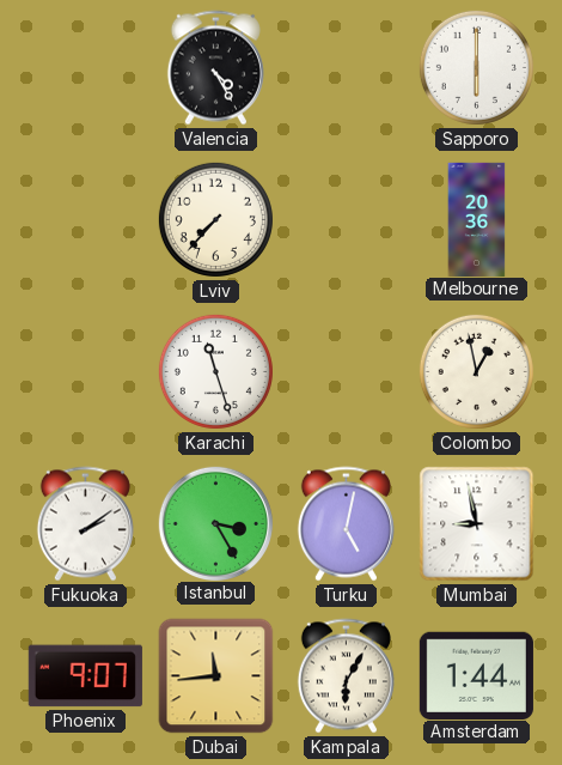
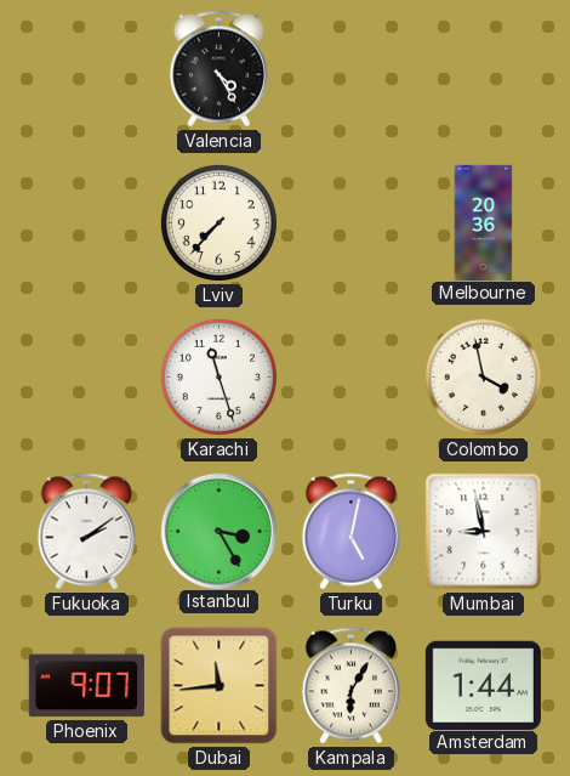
Sapporo: 6:00 -> none (476, 67)
Colombo: 12:58 -> 3:58 (483, 376)
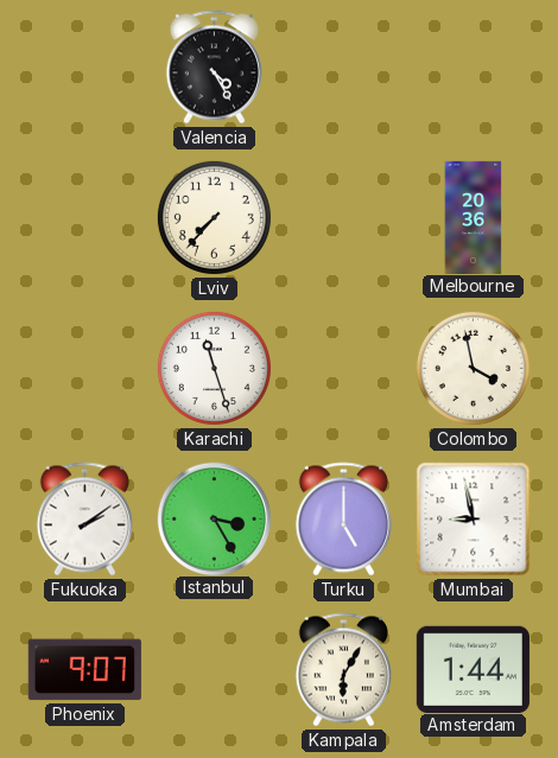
Turku: 5:02 -> 5:00 (343, 520)
Dubai: 11:44 -> none (220, 686)
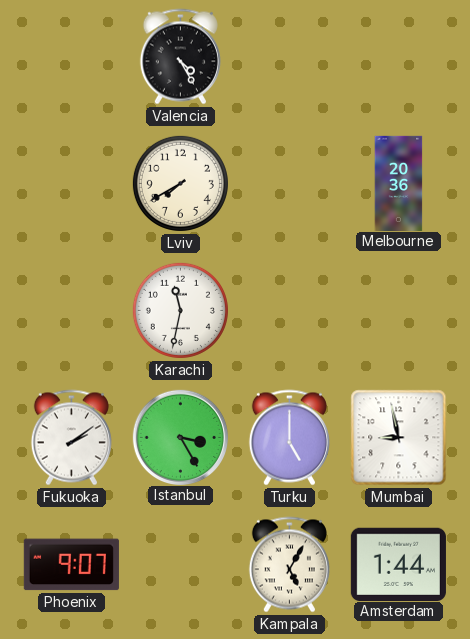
Lviv: 7:37 -> 7:40 (180, 183)
Karachi: 11:27 -> 11:32 (180, 310)
Colombo: 3:58 -> none (473, 368)
Kampala: 6:05 -> 5:05 (289, 565)
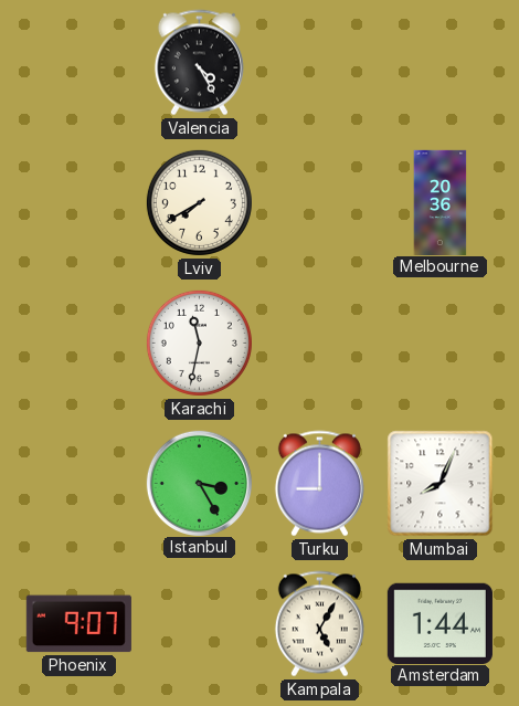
Fukuoka: 2:09 -> none (71, 438)
Turku: 5:00 -> 9:00 (319, 484)
Mumbai: 8:58 -> 8:04 (441, 484)
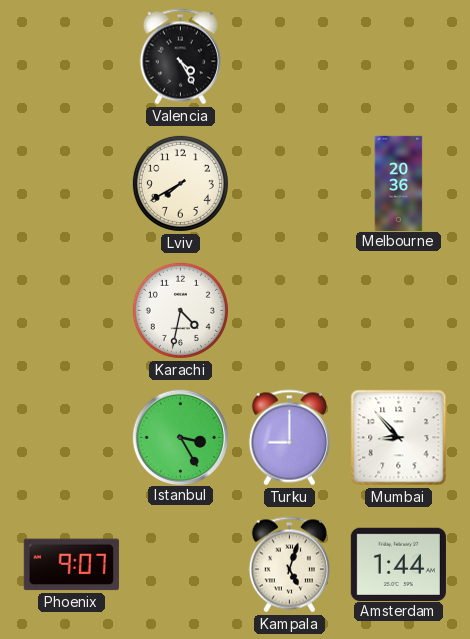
Karachi: 11:32 -> 4:32 (180, 310)
Mumbai: 8:04 -> 8:53 (399, 438)
Kampala: 5:05 -> 5:03 (289, 565)
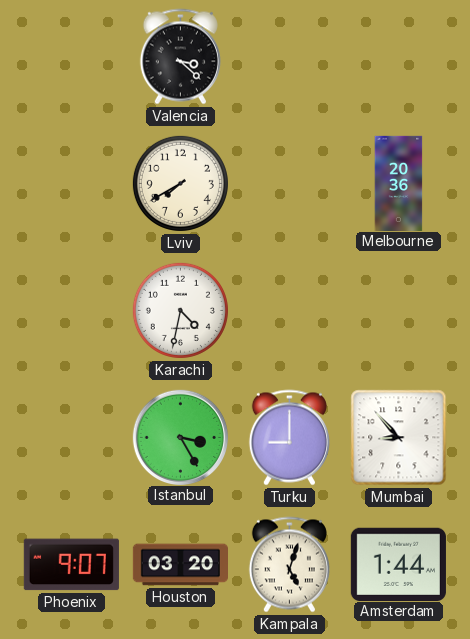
Valencia: 4:25 -> 3:22 (180, 57)
Houston: none -> 03:20 (180, 565)
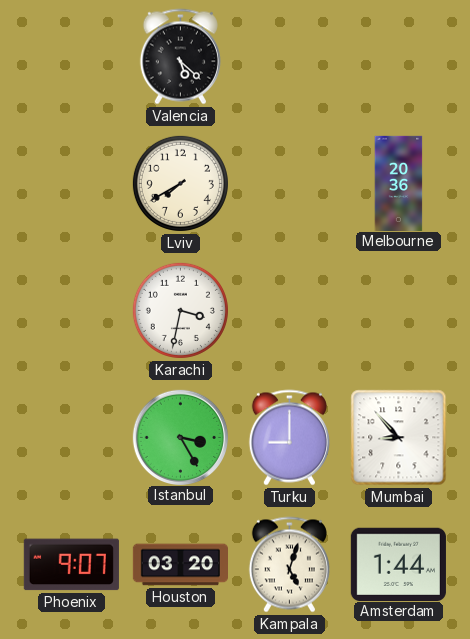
Valencia: 3:22 -> 5:22 (180, 57)
Karachi: 4:32 -> 3:32 (180, 310)
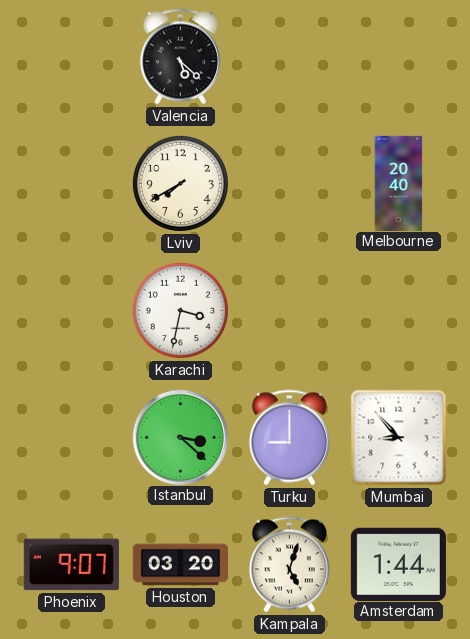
Melbourne: 20:36 -> 20:40 (399, 183)
Istanbul: 3:25 -> 3:22 (180, 437)
